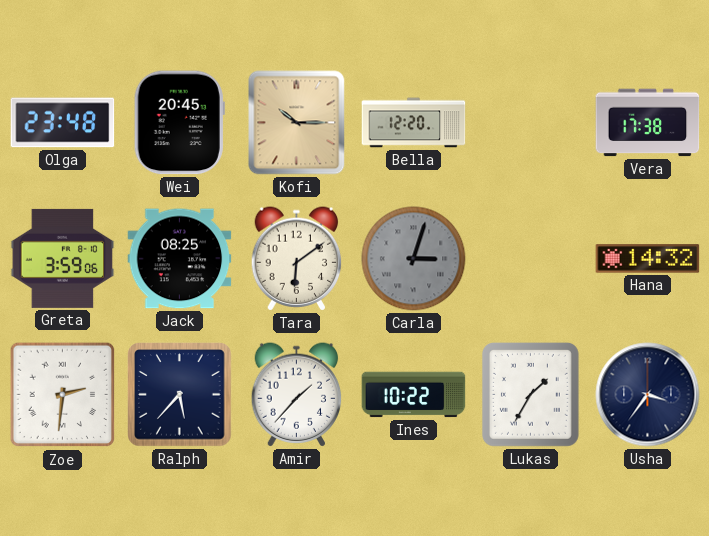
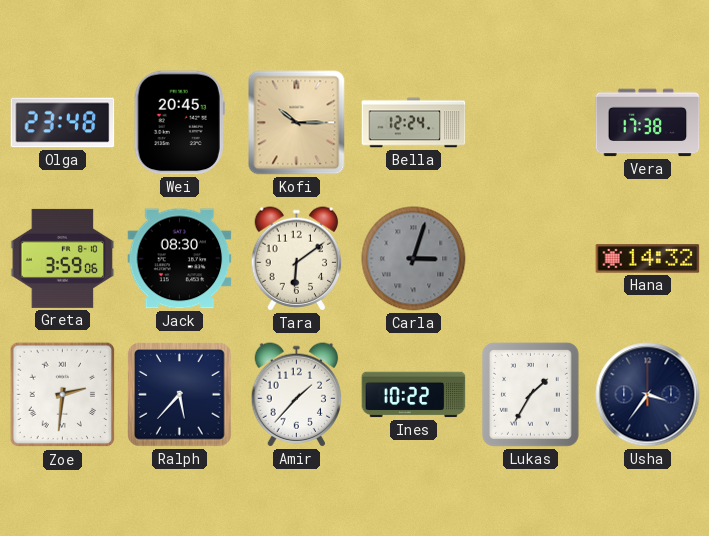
Bella: 12:20 -> 12:24 (414, 123)
Jack: 08:25 -> 08:30 (180, 259)
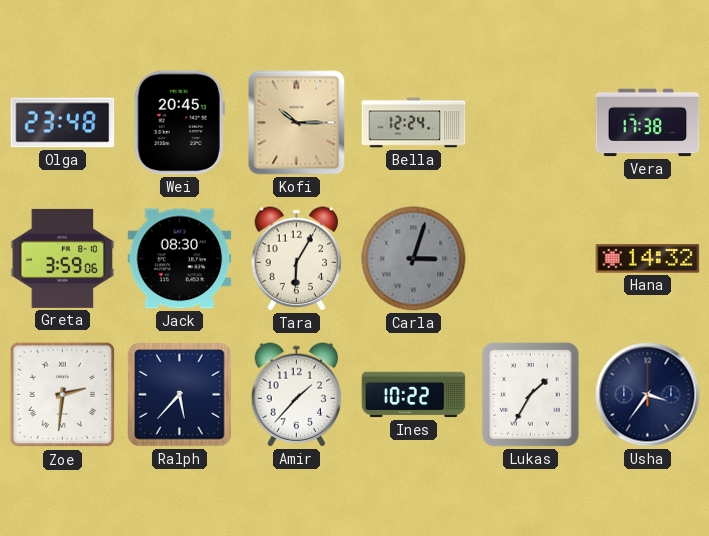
Tara: 6:09 -> 6:05 (297, 259)
